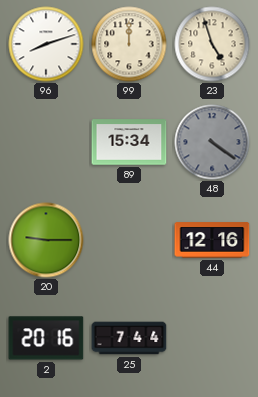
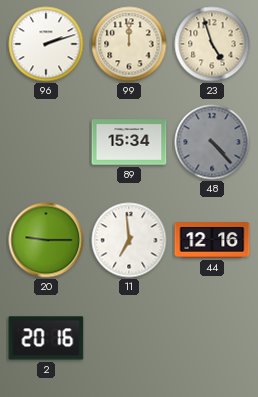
96: 8:12 -> 2:12 (46, 44)
48: 4:21 -> 4:23 (212, 142)
11: none -> 6:59 (129, 240)
25: 7:44 -> none (129, 338)
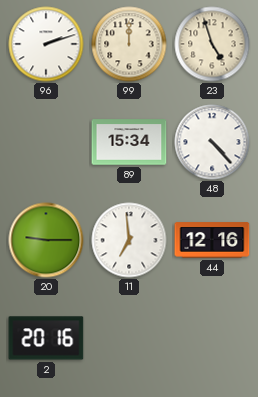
48 dial: grey -> white (212, 142)
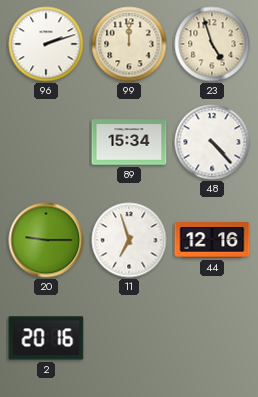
11: 6:59 -> 6:57 (129, 240)
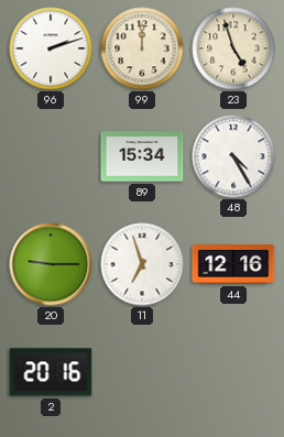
48: 4:23 -> 4:25 (233, 156)
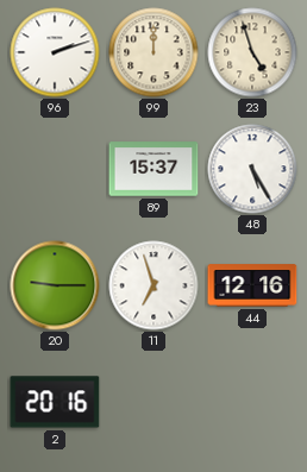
89: 15:34 -> 15:37 (153, 169)
48: 4:25 -> 5:25 (252, 169)
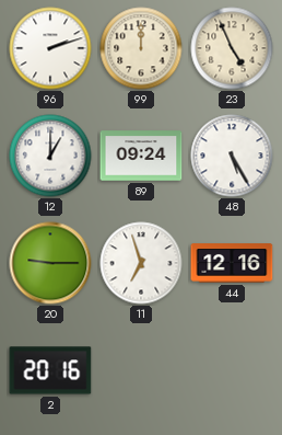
23: 4:57 -> 4:56 (232, 48)
12: none -> 1:00 (50, 156)
89: 15:37 -> 09:24 (141, 156)
